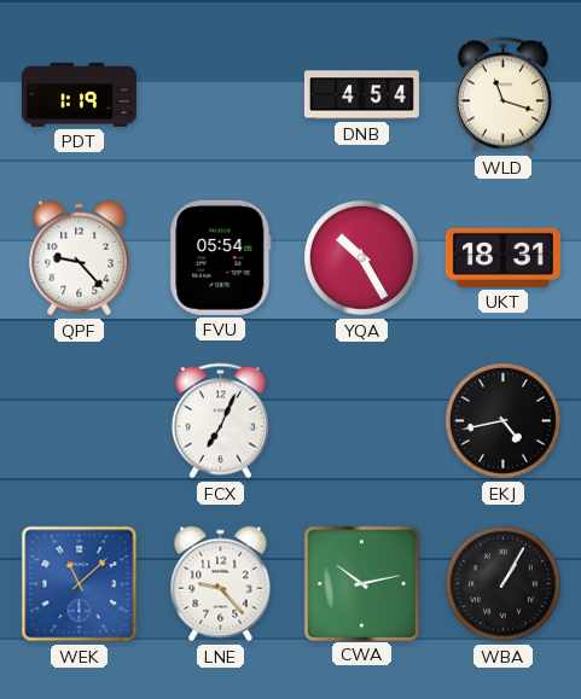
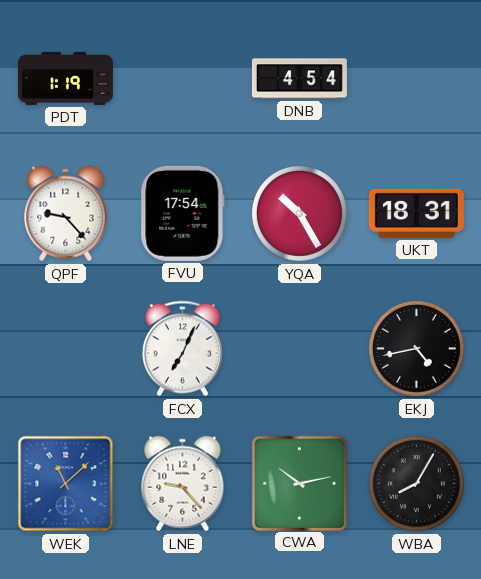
WLD: 11:18 -> none (502, 95)
FVU: 05:54 -> 17:54 (183, 213)
WBA: 1:05 -> 8:05 (416, 483)
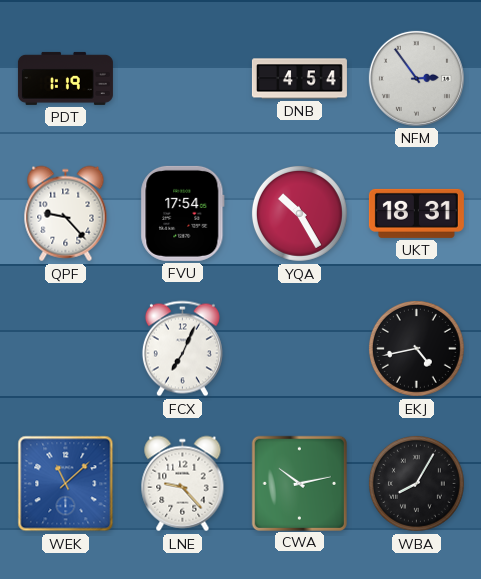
NFM: none -> 2:54 (416, 78)
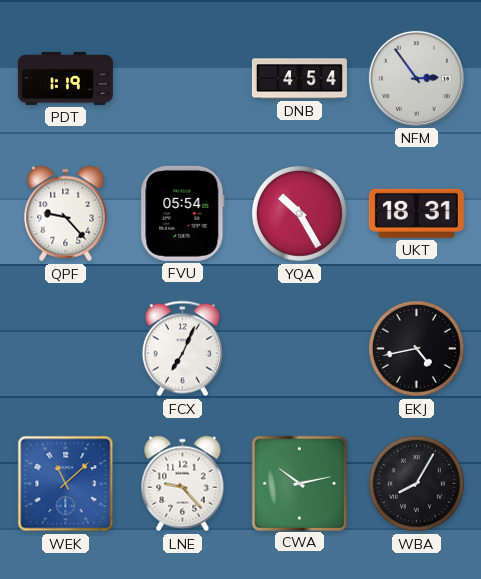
FVU: 17:54 -> 05:54 (183, 213)
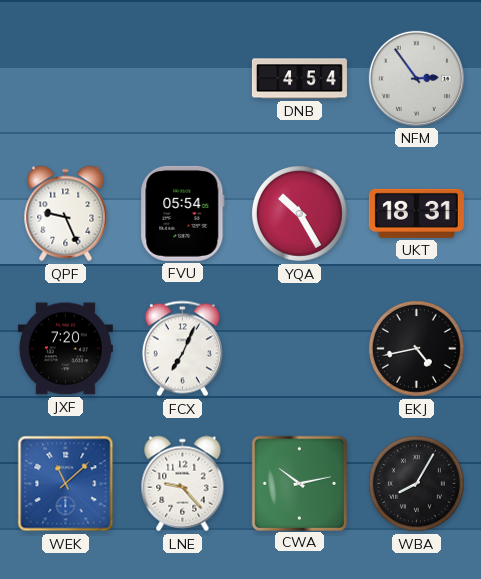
PDT: 1:19 -> none (65, 78)
QPF: 9:23 -> 9:26 (66, 214)
JXF: none -> 7:20 (65, 349)
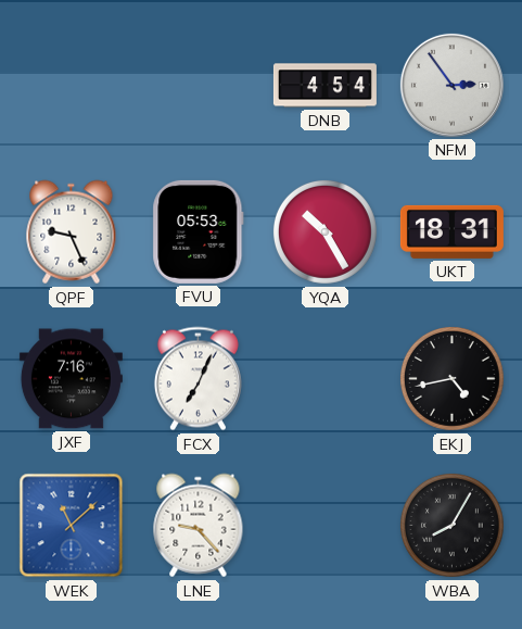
FVU: 05:54 -> 05:53 (199, 231)
JXF: 7:20 -> 7:16 (71, 379)
CWA: 10:13 -> none (299, 483)
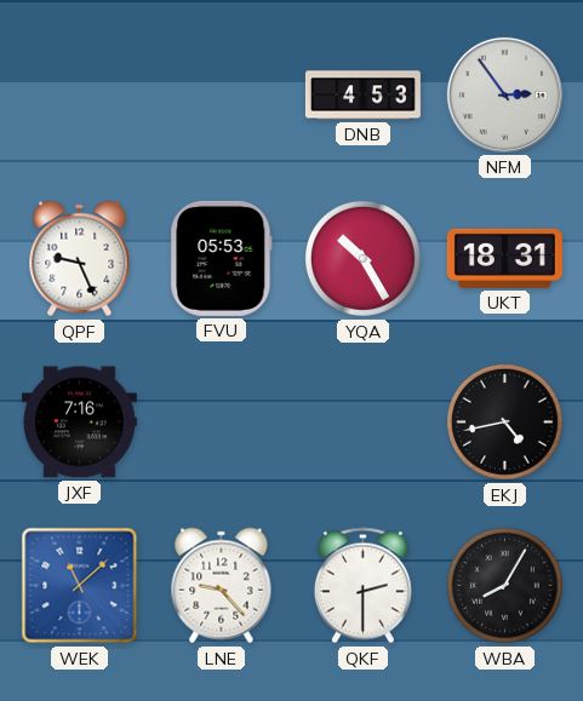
DNB: 4:54 -> 4:53 (362, 96)
FCX: 7:04 -> none (198, 379)
QKF: none -> 2:30 (362, 586)
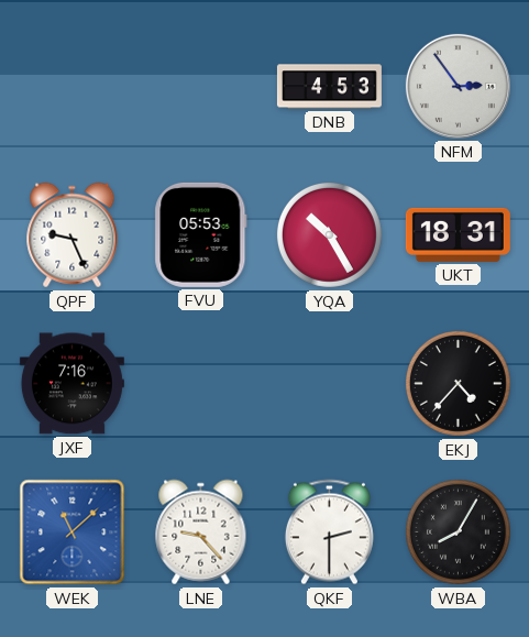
EKJ: 4:43 -> 4:37 (458, 383)
